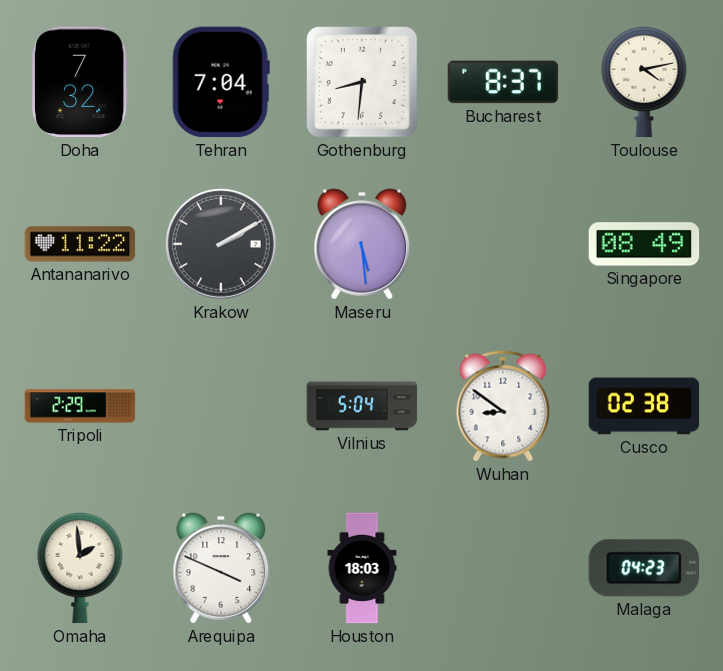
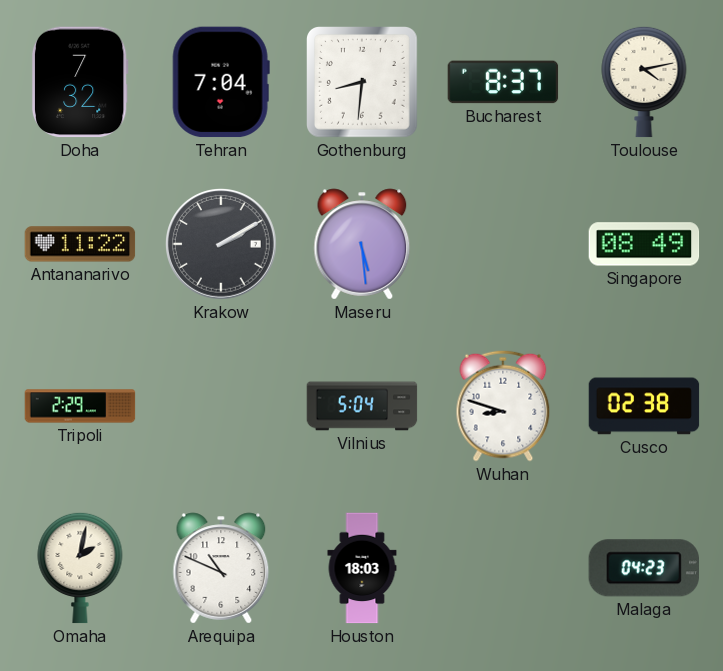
Wuhan: 8:51 -> 8:48 (503, 406)
Omaha: 1:59 -> 2:02 (80, 568)
Arequipa: 3:49 -> 10:49 (221, 568)
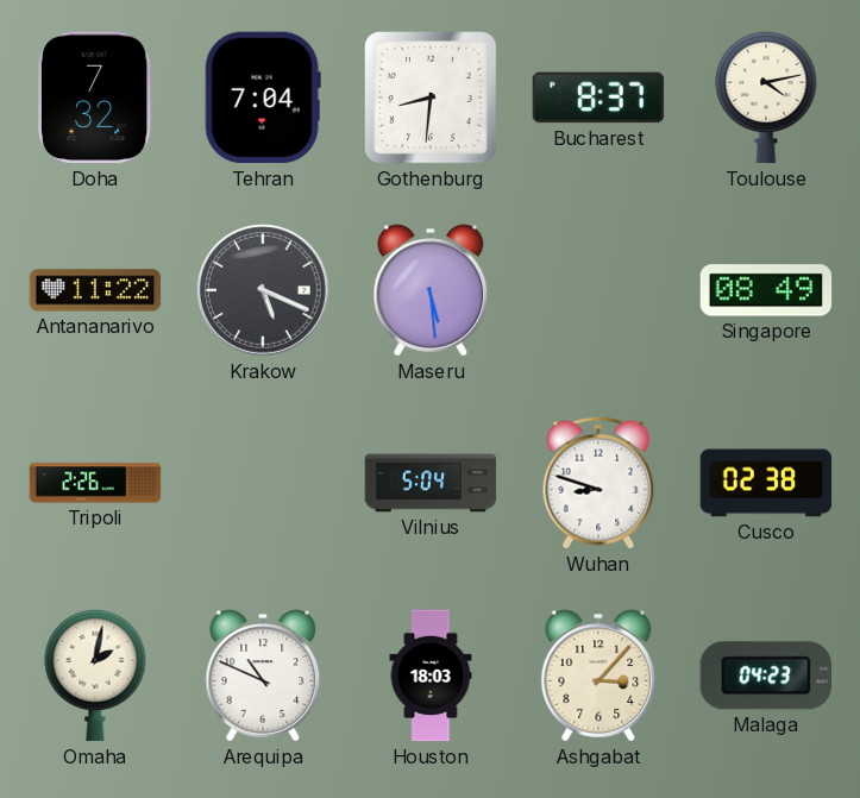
Krakow: 2:10 -> 5:19 (264, 291)
Tripoli: 2:29 -> 2:26 (95, 483)
Ashgabat: none -> 3:07 (598, 676)
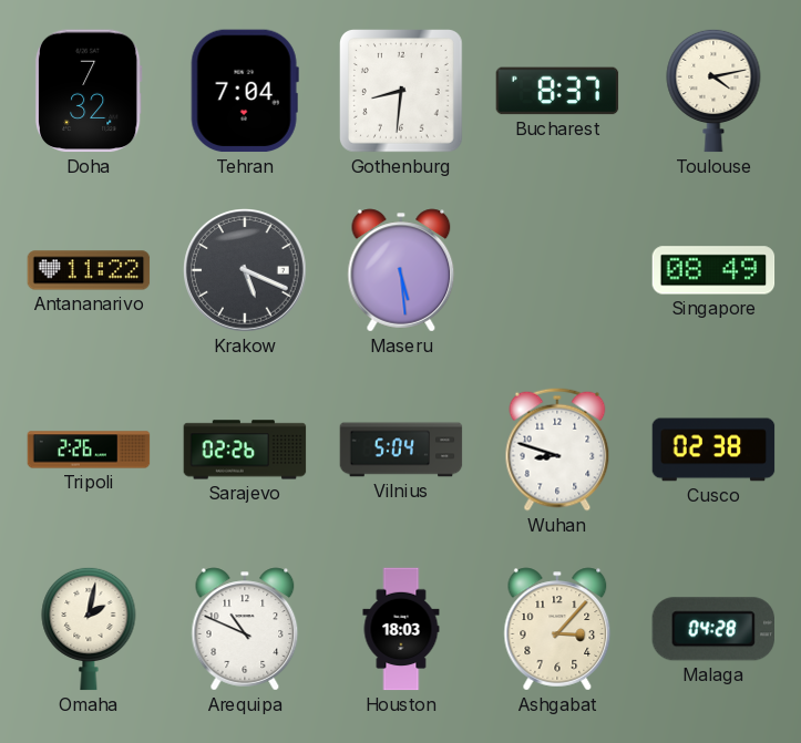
Sarajevo: none -> 02:26 (245, 450)
Malaga: 04:23 -> 04:28 (712, 629)
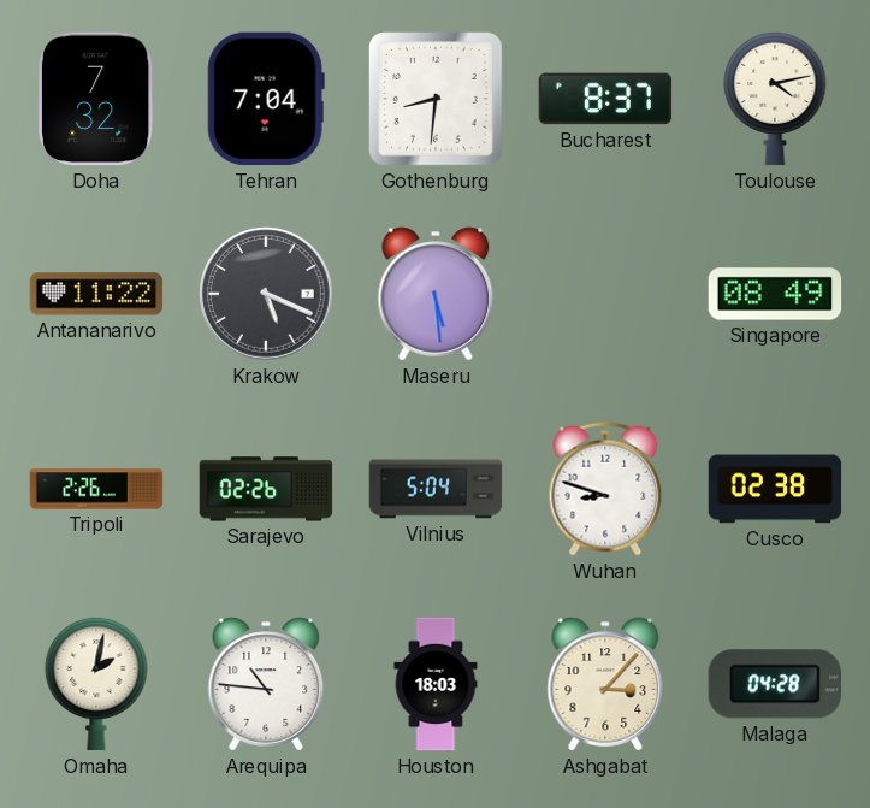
Arequipa: 10:49 -> 10:46 (266, 684)
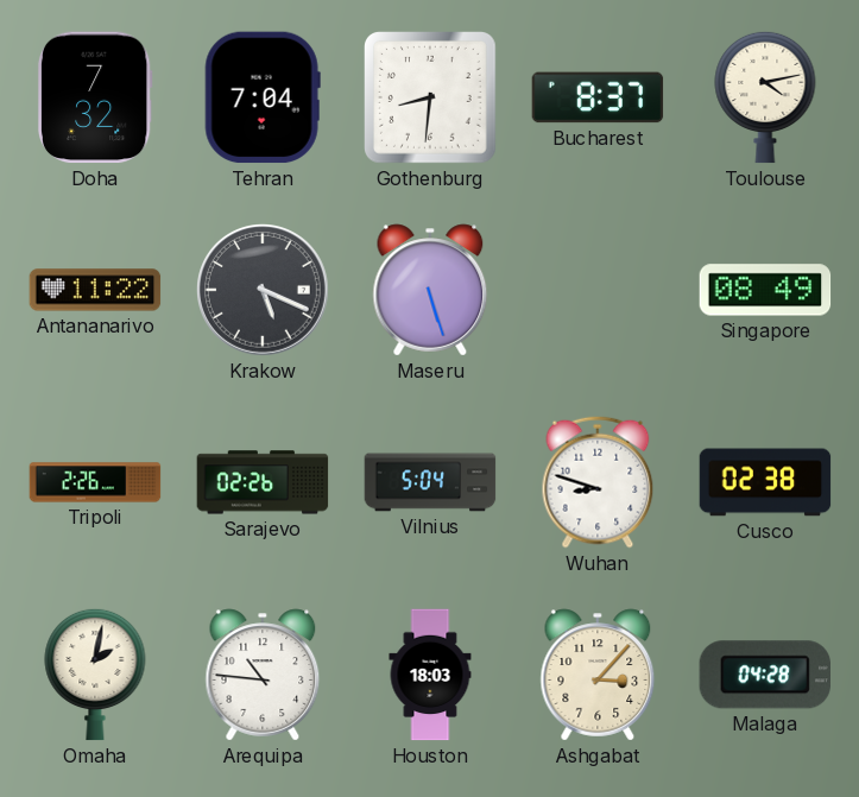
Maseru: 5:29 -> 5:27 (430, 290)
